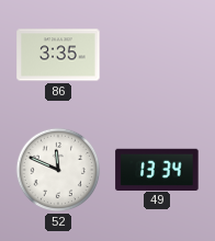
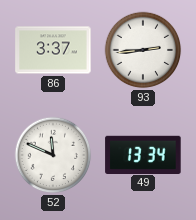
86: 3:35 -> 3:37 (53, 50)
93: none -> 2:44 (143, 50)
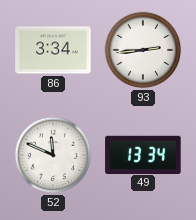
86: 3:37 -> 3:34 (53, 50)
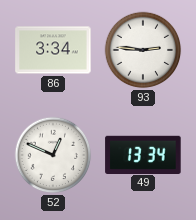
93: 2:44 -> 2:46 (143, 50)
52: 11:49 -> 12:49 (53, 155)
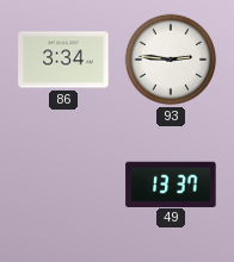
52: 12:49 -> none (53, 155)
49: 13:34 -> 13:37 (171, 183)
